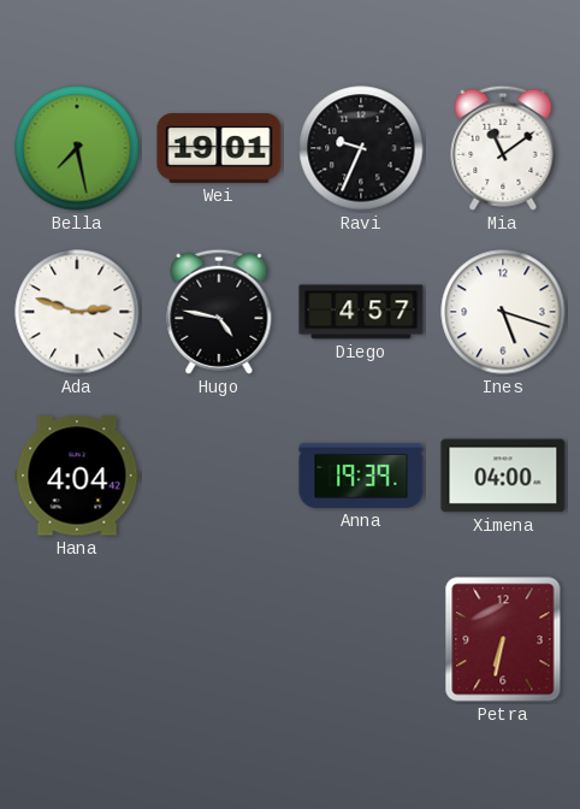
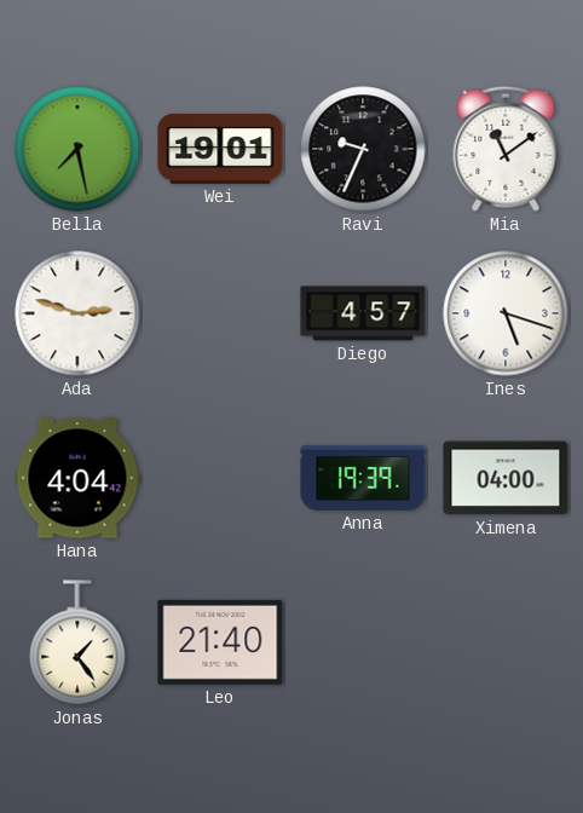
Hugo: 4:47 -> none (219, 312)
Jonas: none -> 1:24 (77, 642)
Leo: none -> 21:40 (220, 642)
Petra: 6:32 -> none (503, 639)
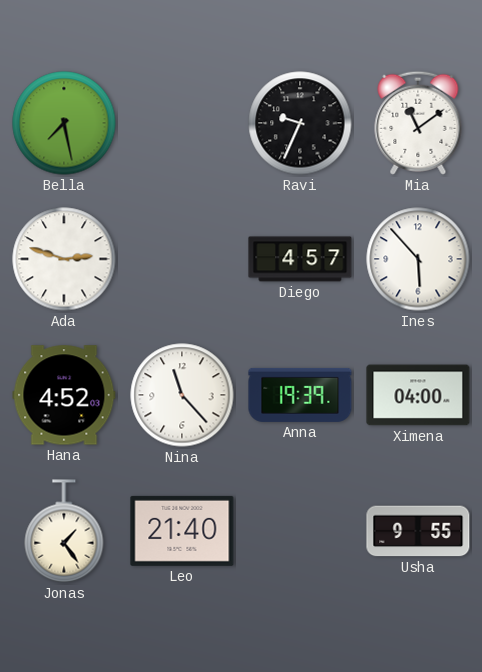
Wei: 19:01 -> none (220, 149)
Ines: 5:18 -> 5:53 (418, 259)
Hana: 4:04 -> 4:52 (64, 395)
Nina: none -> 11:23 (182, 395)
Usha: none -> 9:55 (418, 531)
